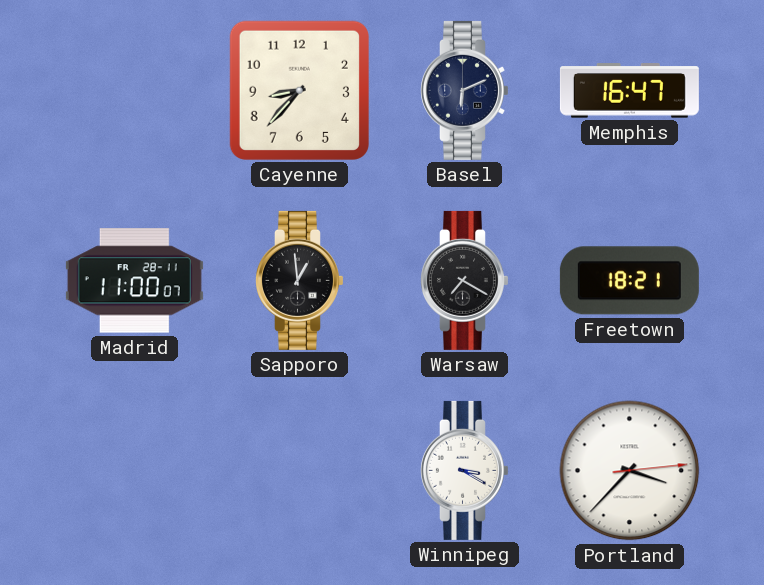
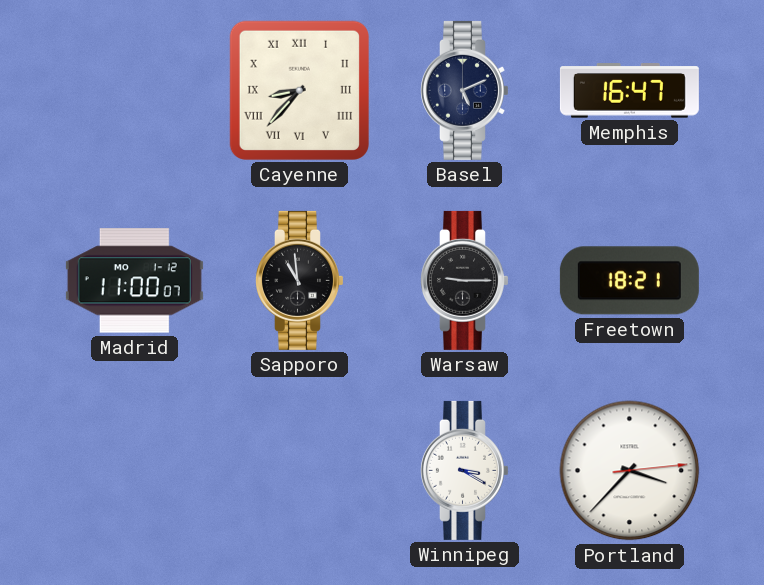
Cayenne numerals: Arabic -> Roman (299, 90)
Basel: 6:11 -> 5:11 (465, 90)
Madrid date: FR 28-11 -> MO 1-12 (134, 281)
Sapporo: 12:59 -> 10:59 (300, 280)
Warsaw: 7:20 -> 9:15 (465, 280)
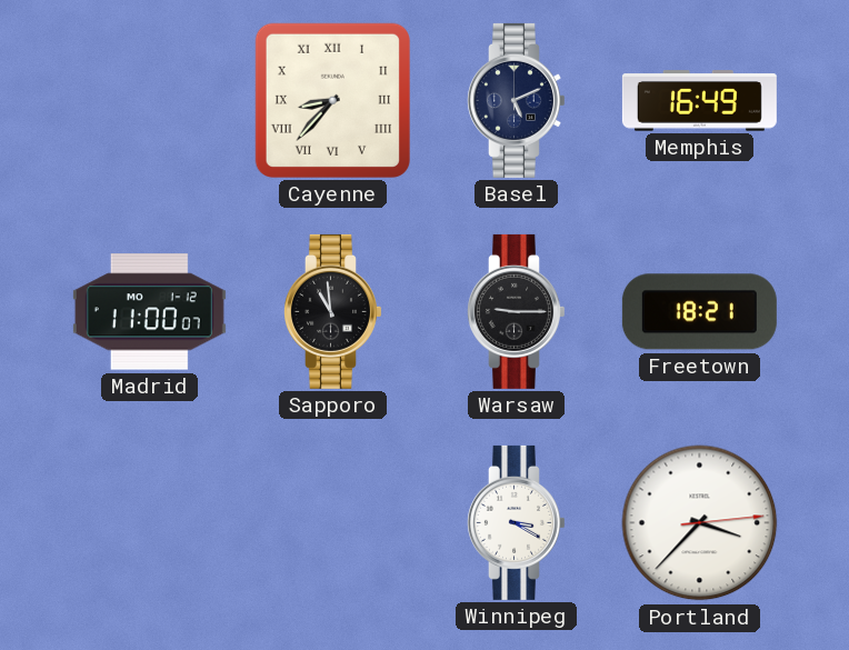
Memphis: 16:47 -> 16:49 (699, 101)
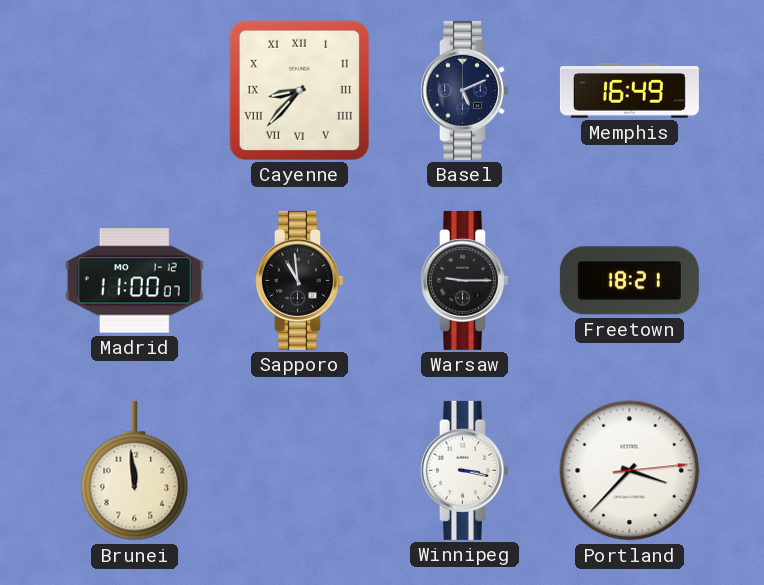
Brunei: none -> 11:59 (135, 471)
Winnipeg: 3:20 -> 3:17 (465, 470)
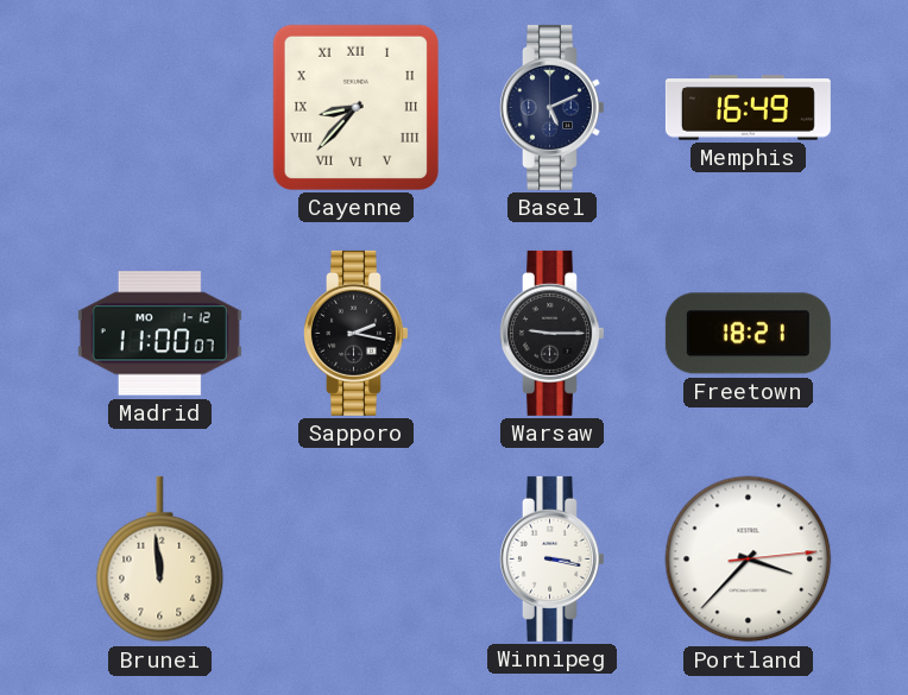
Sapporo: 10:59 -> 2:17 (357, 333)
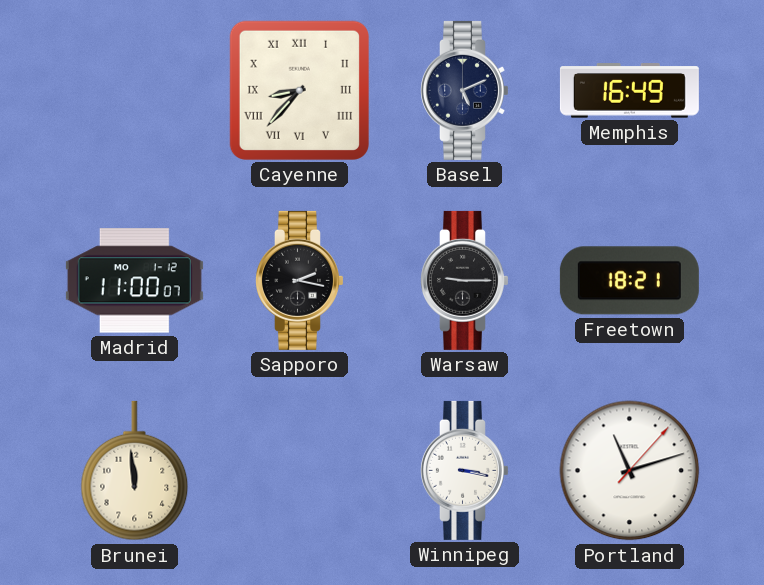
Portland: 3:37 -> 11:12 (630, 471)
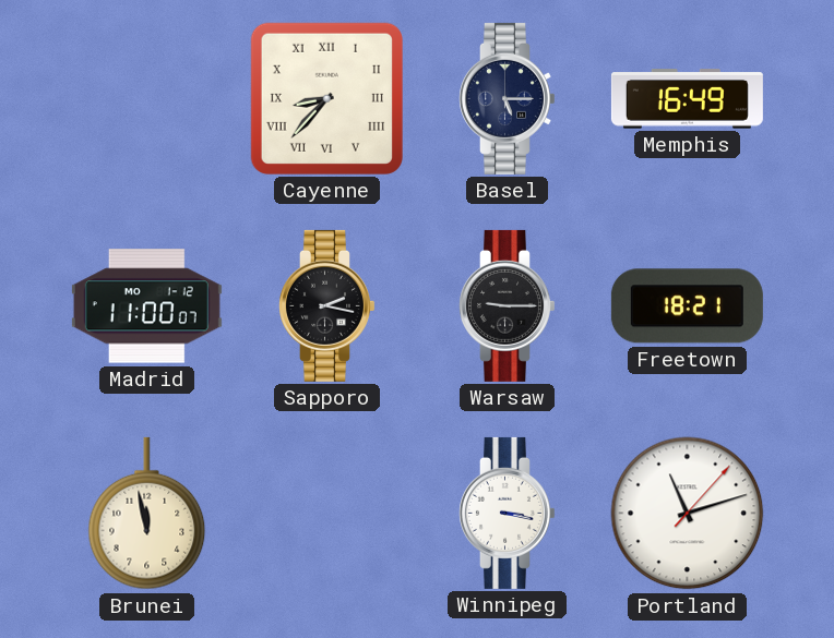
Basel: 5:11 -> 5:15 (508, 98)
Brunei: 11:59 -> 11:58 (147, 514)
